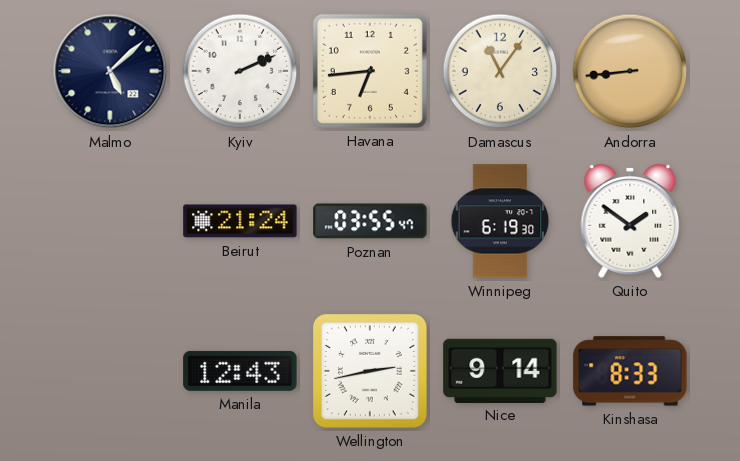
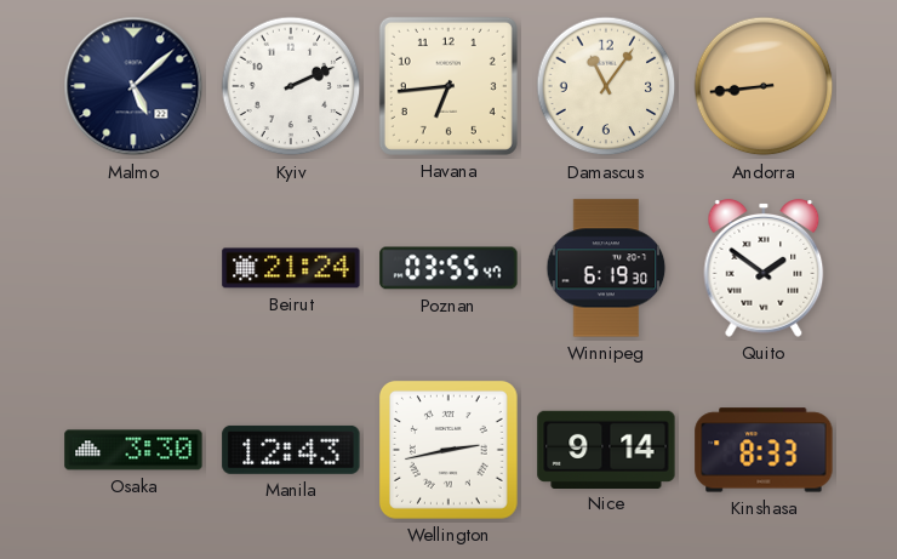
Osaka: none -> 3:30 (133, 450)
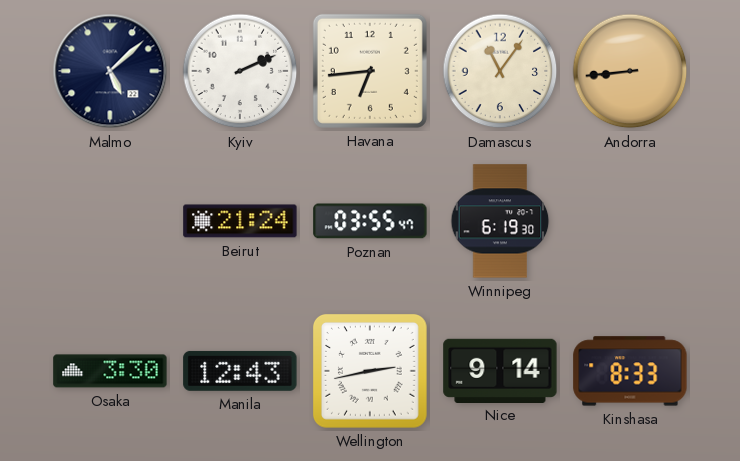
Quito: 1:51 -> none (764, 268)
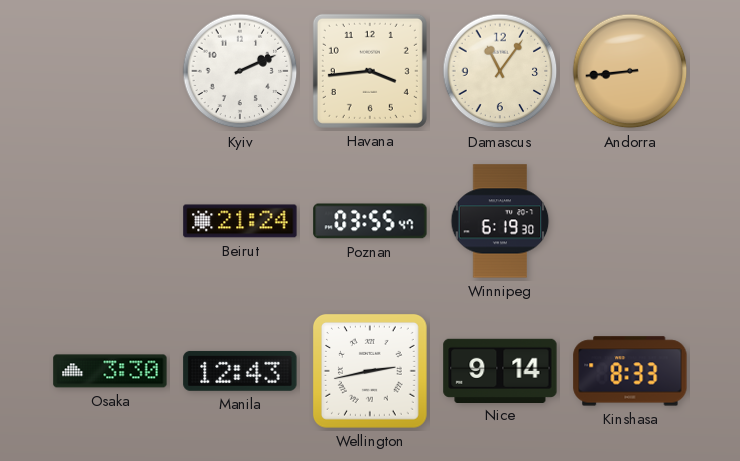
Malmo: 5:08 -> none (110, 71)
Havana: 6:44 -> 3:44 (370, 71)
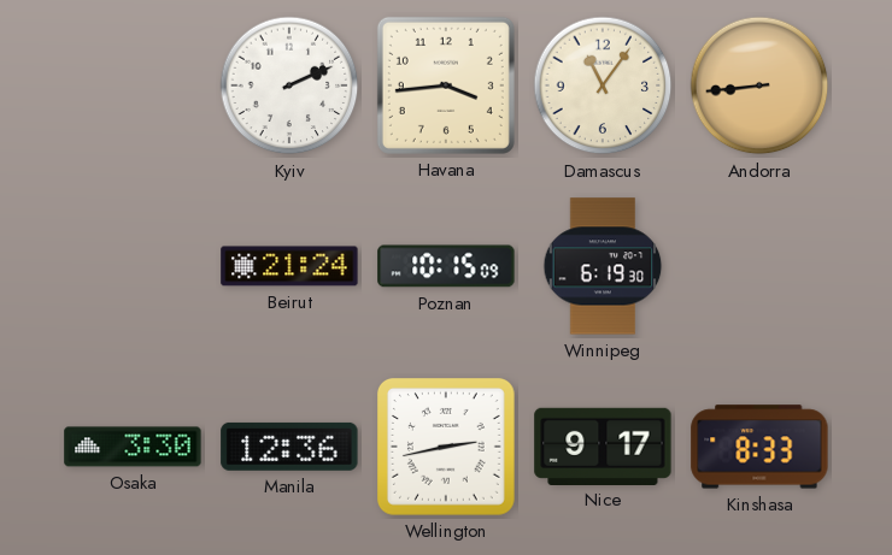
Poznan: 03:55 -> 10:15 (446, 266)
Manila: 12:43 -> 12:36 (289, 447)
Nice: 9:14 -> 9:17 (603, 445)
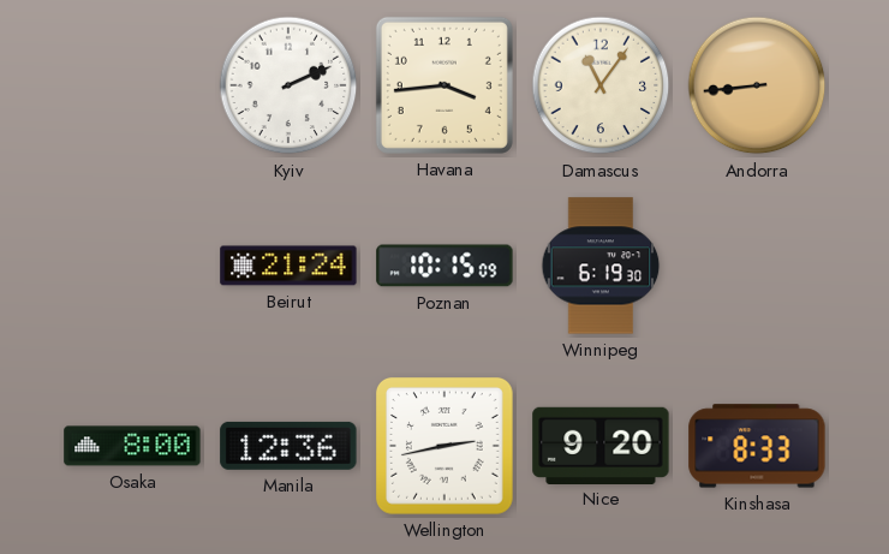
Osaka: 3:30 -> 8:00 (132, 446)
Nice: 9:17 -> 9:20 (601, 445)
